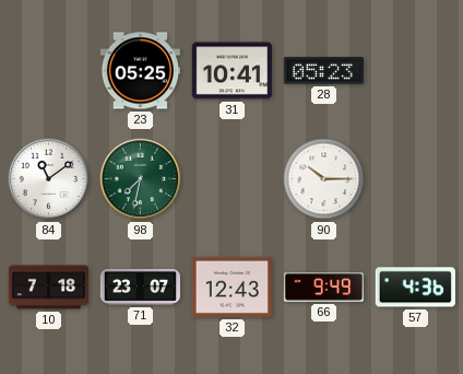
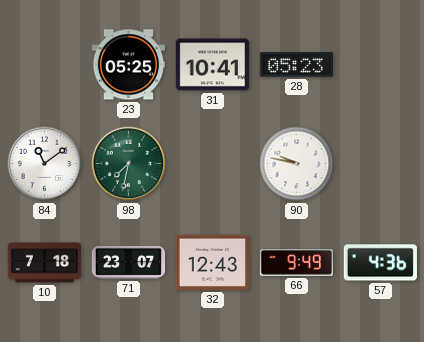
90: 10:15 -> 9:47 (297, 164)
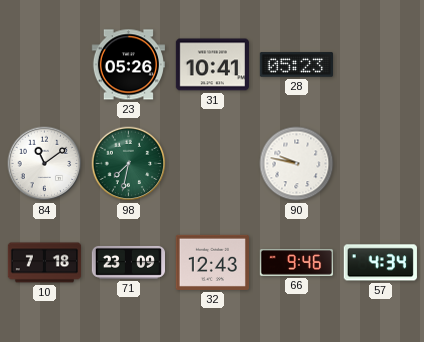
23: 05:25 -> 05:26 (128, 65)
71: 23:07 -> 23:09 (128, 262)
66: 9:49 -> 9:46 (296, 263)
57: 4:36 -> 4:34 (380, 263)
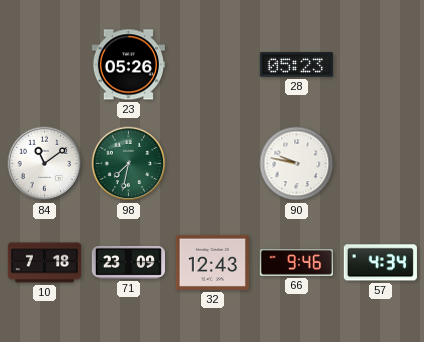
31: 10:41 -> none (212, 65)
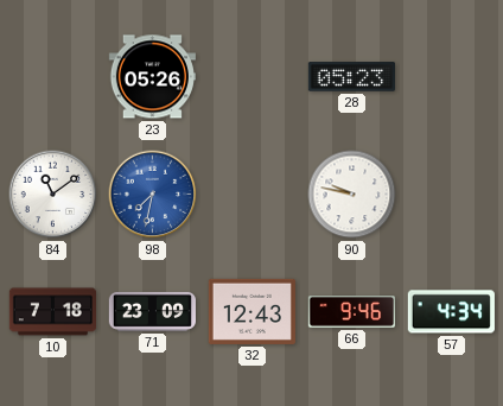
98 dial: green -> blue (153, 195)
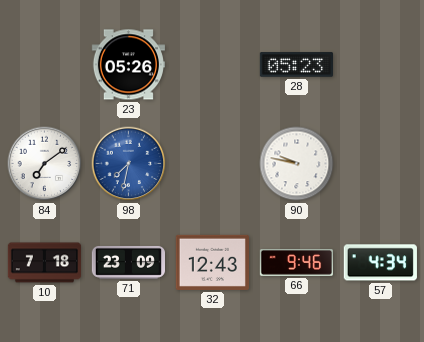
84: 11:09 -> 7:09 (45, 164)
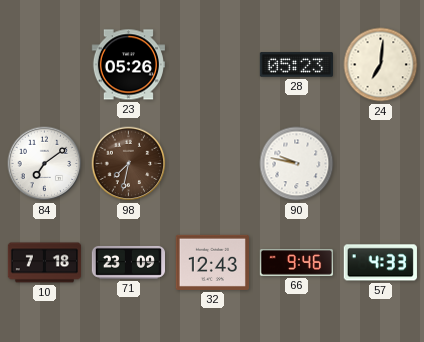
24: none -> 7:01 (381, 65)
98 dial: blue -> brown (129, 164)
57: 4:34 -> 4:33 (380, 263)
